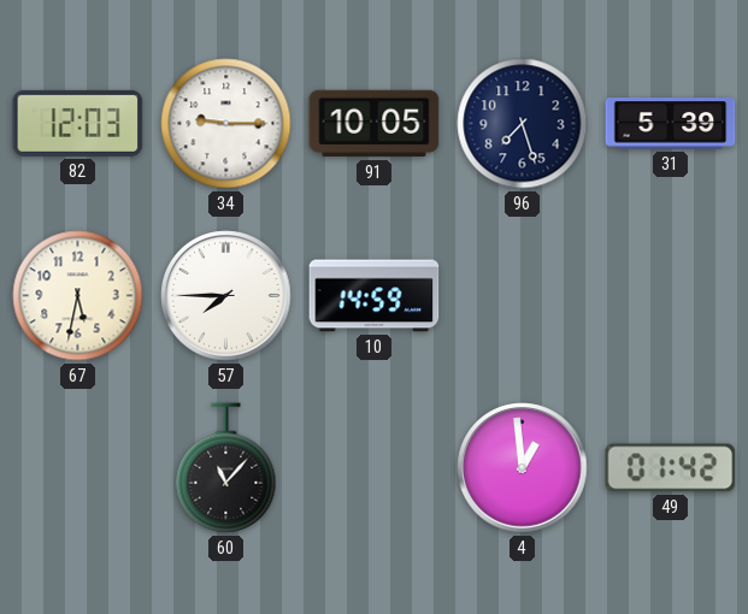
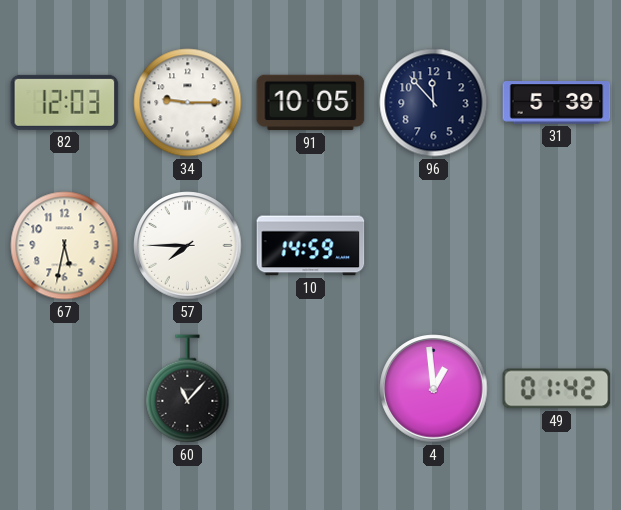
96: 7:27 -> 11:53 (434, 103)
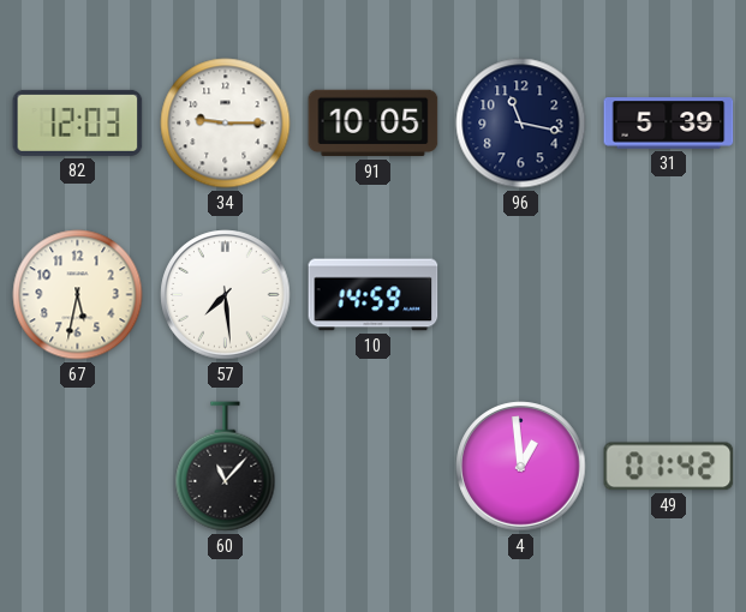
96: 11:53 -> 11:17 (521, 124)
57: 7:45 -> 7:29 (226, 295)
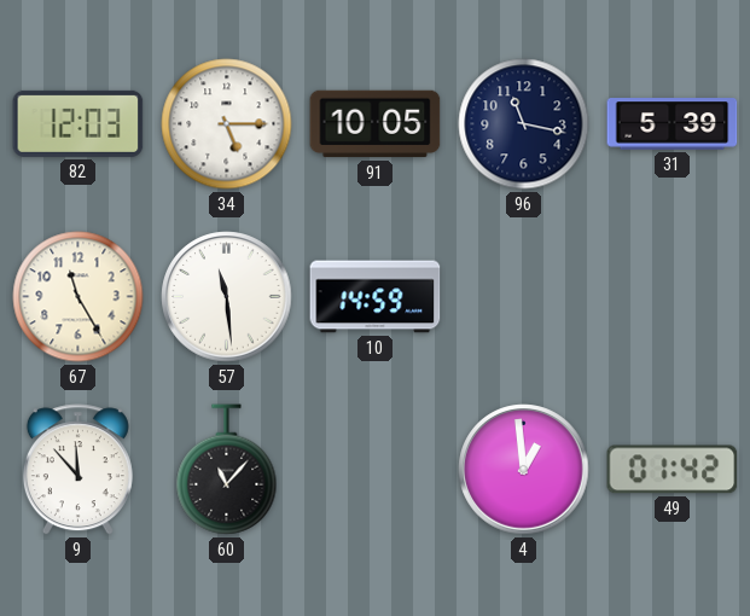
34: 9:15 -> 5:15 (227, 124)
67: 5:32 -> 11:25 (79, 297)
57: 7:29 -> 11:29 (227, 297)
9: none -> 11:53 (77, 470)
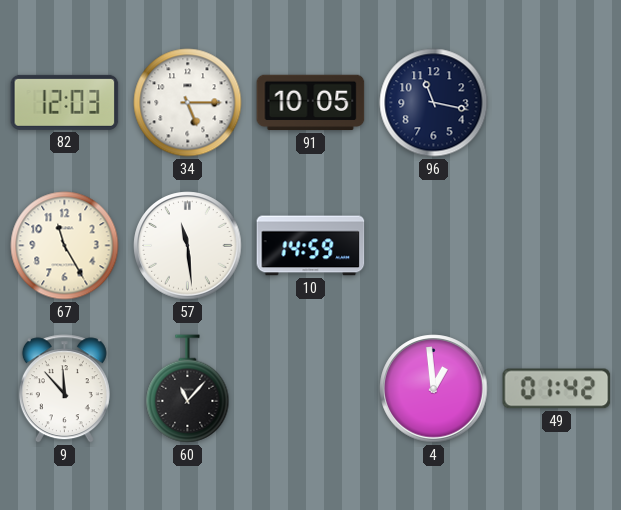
31: 5:39 -> none (673, 124)
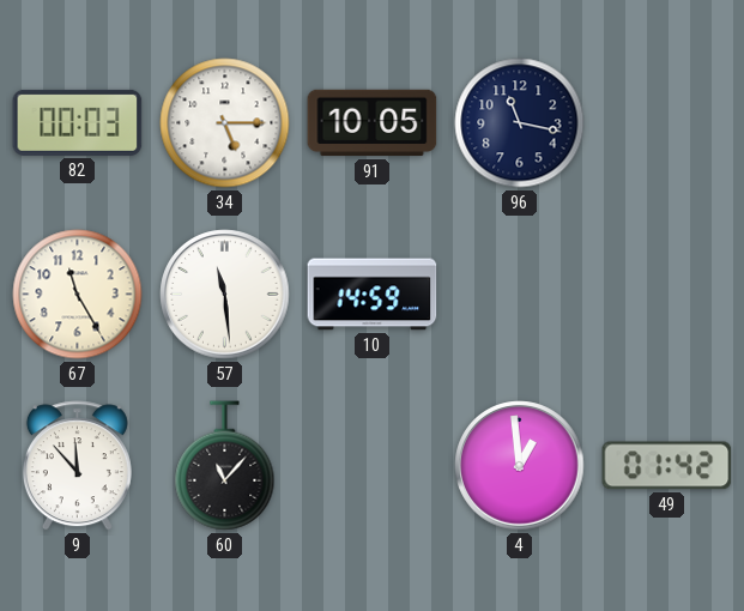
82: 12:03 -> 00:03 (78, 122)
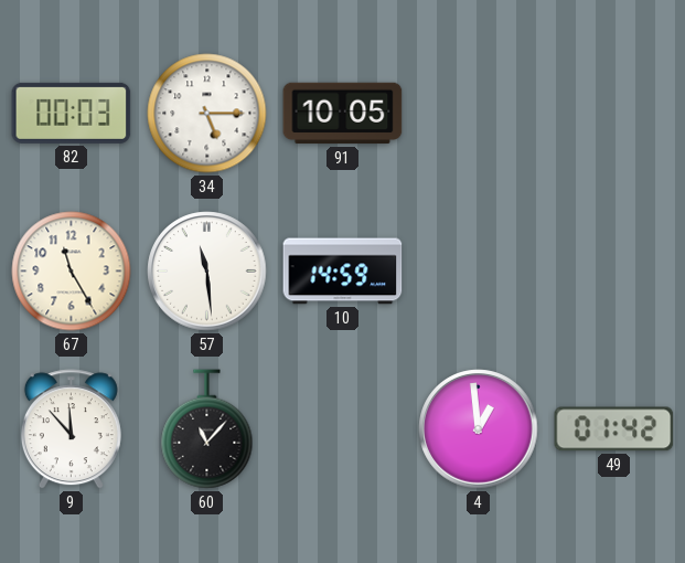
96: 11:17 -> none (520, 123)
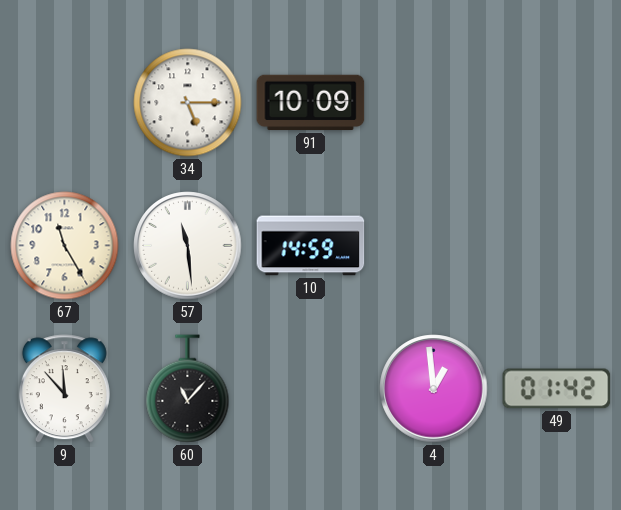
82: 00:03 -> none (72, 113)
91: 10:05 -> 10:09 (311, 103)
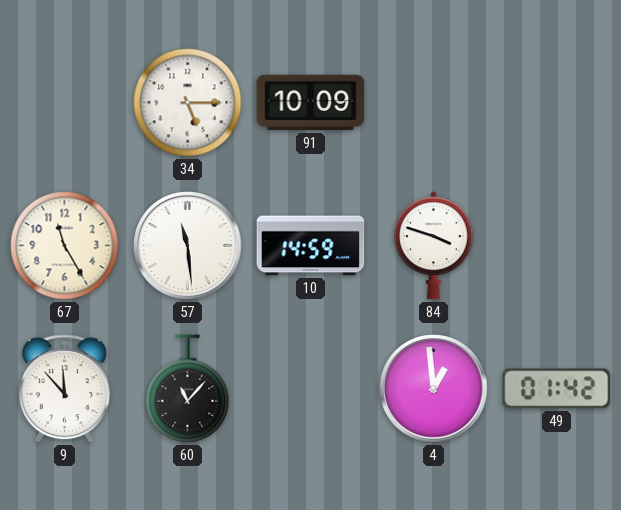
84: none -> 3:48 (433, 246)
